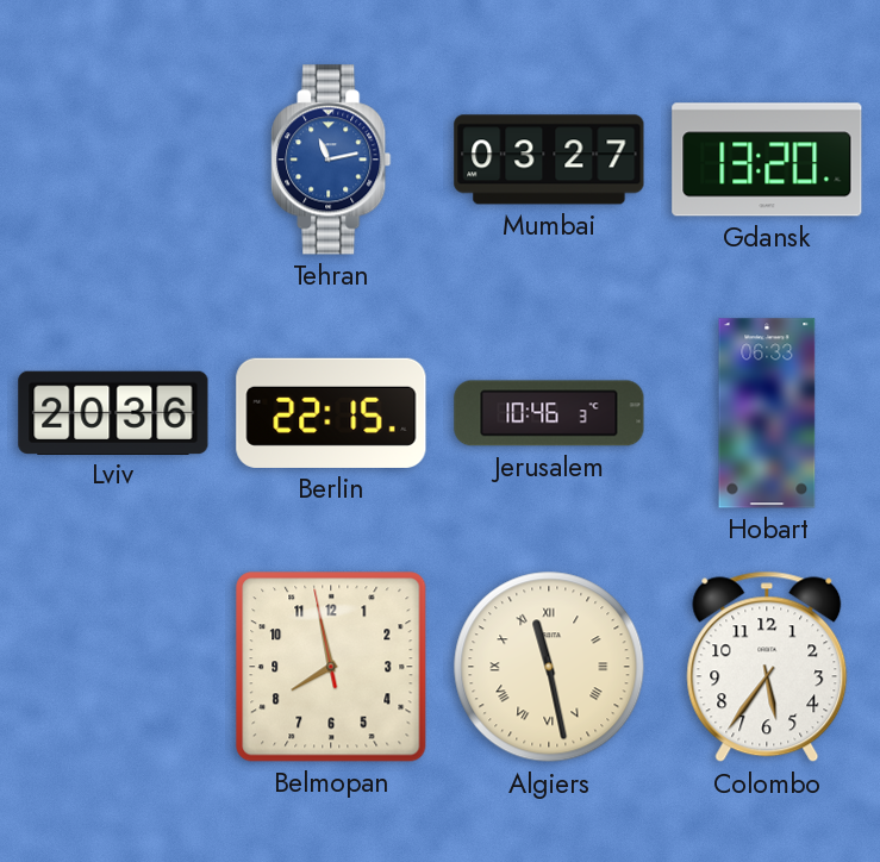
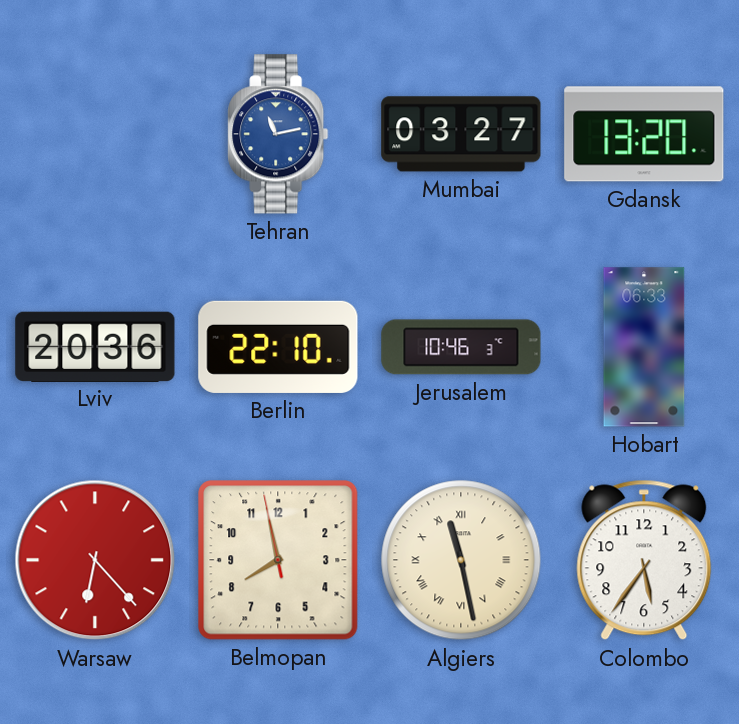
Berlin: 22:15 -> 22:10 (278, 347)
Warsaw: none -> 6:23 (95, 560)
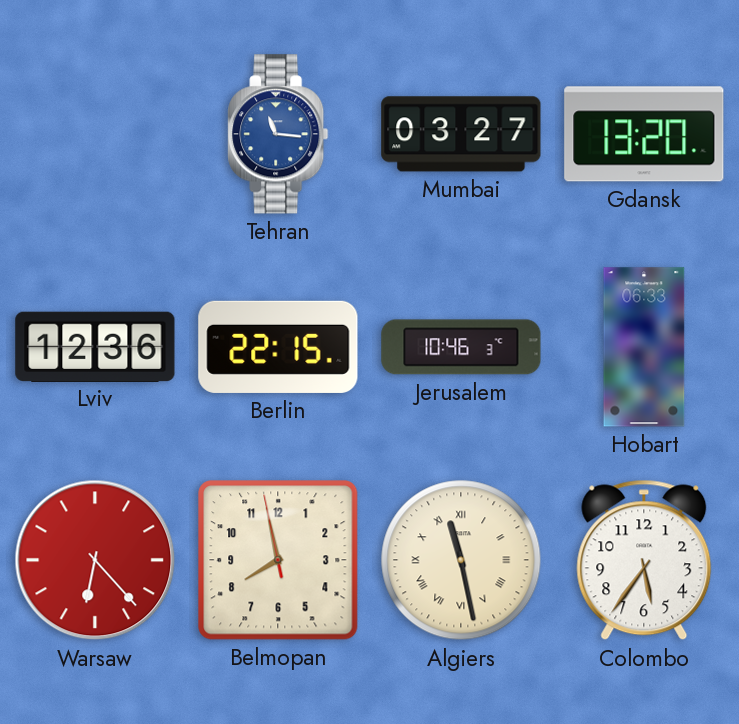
Tehran: 11:13 -> 11:16 (278, 134)
Lviv: 20:36 -> 12:36 (95, 346)
Berlin: 22:10 -> 22:15 (278, 347)
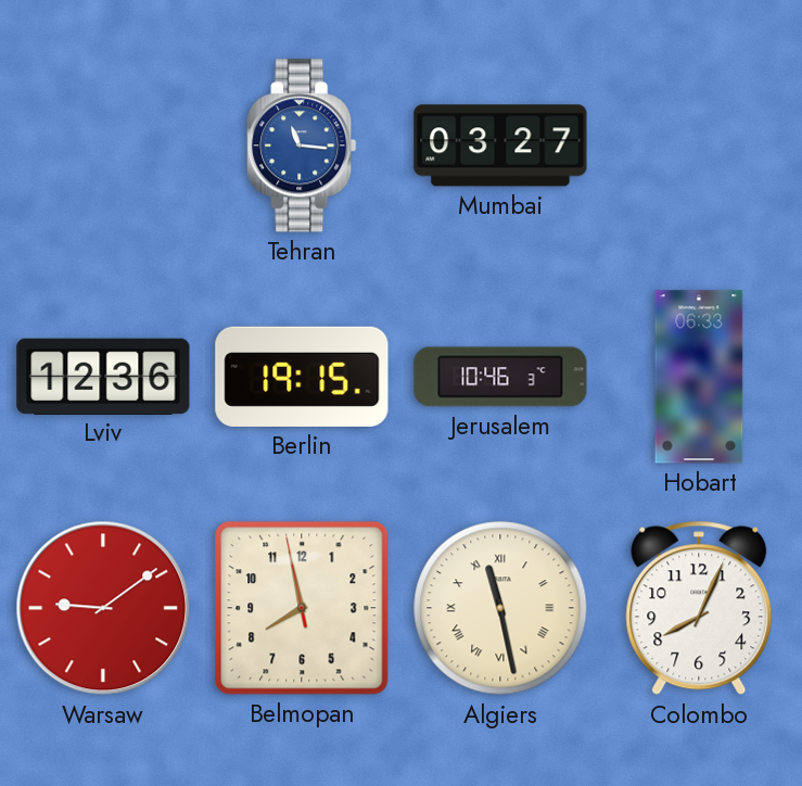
Gdansk: 13:20 -> none (644, 134)
Berlin: 22:15 -> 19:15 (302, 377)
Warsaw: 6:23 -> 9:09 (103, 608)
Colombo: 5:36 -> 8:04 (699, 608)
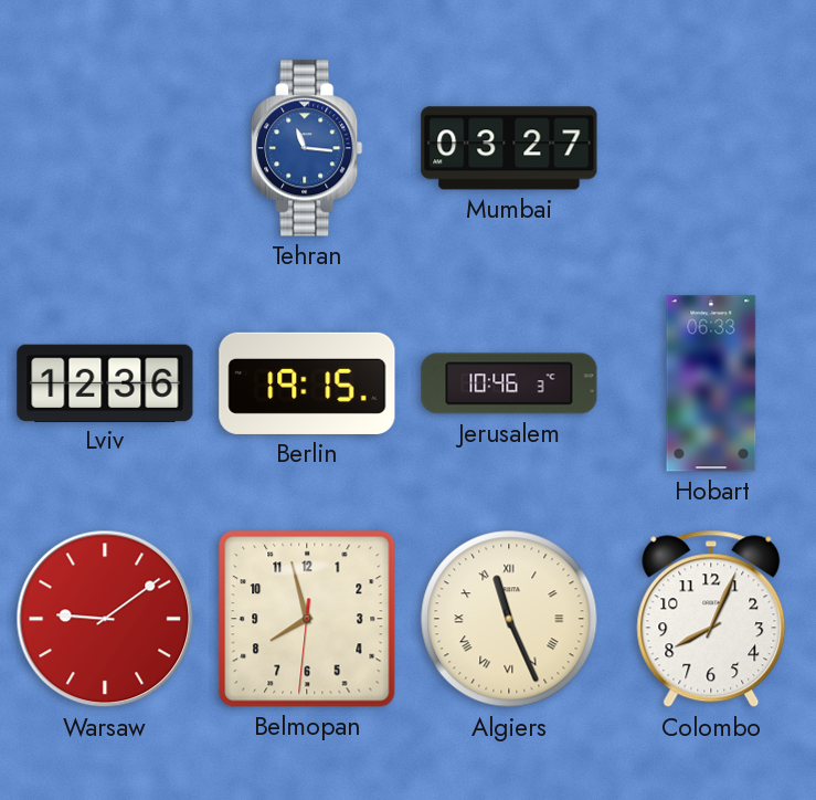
Belmopan: 7:57:58 -> 7:57:31 (307, 619)
Algiers: 11:28 -> 11:26 (509, 619)
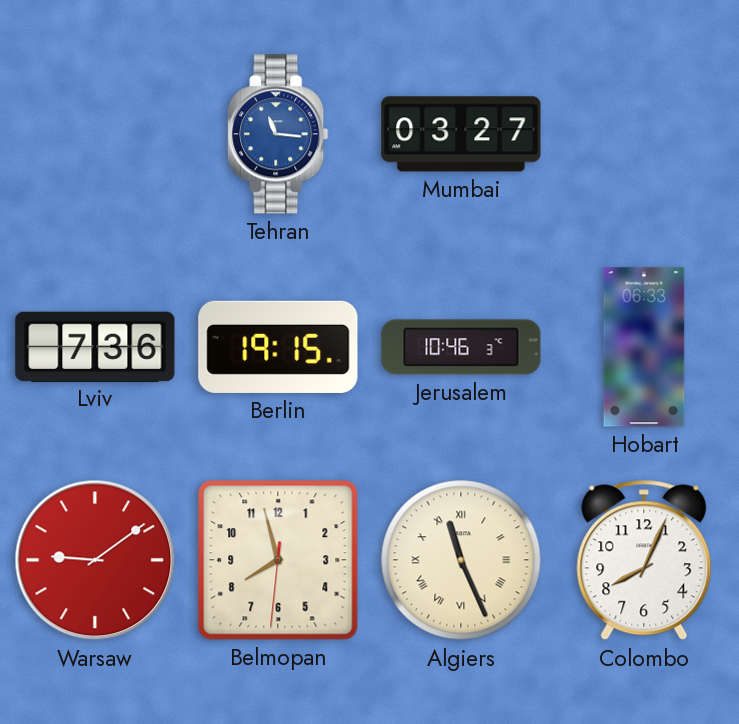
Lviv: 12:36 -> 7:36 (95, 346)
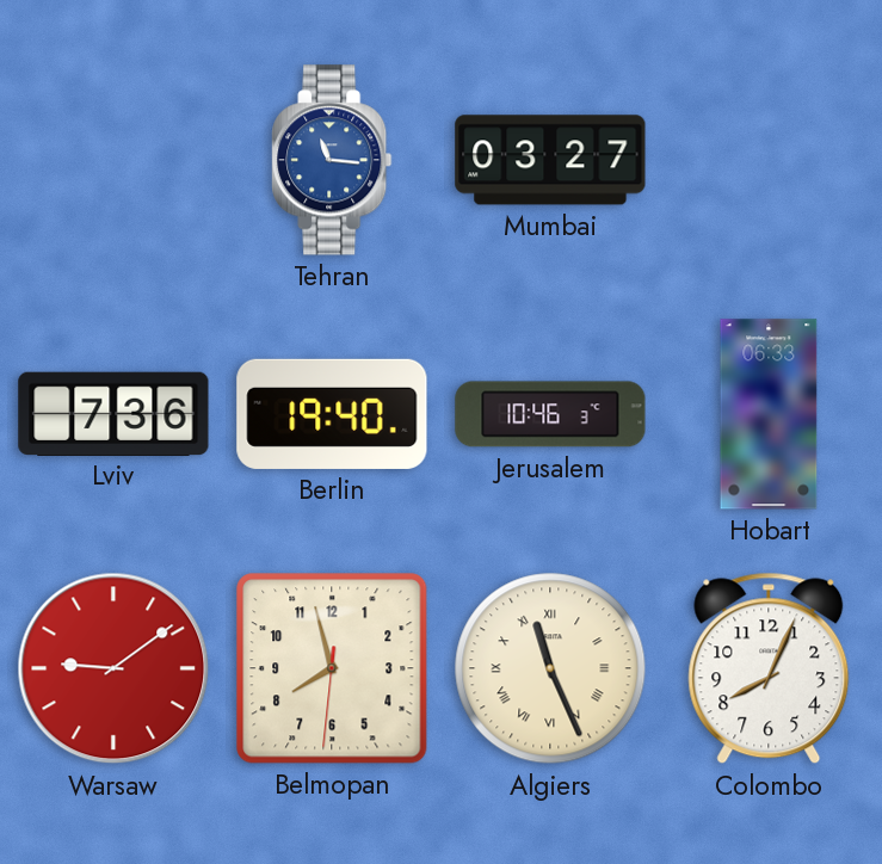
Berlin: 19:15 -> 19:40 (332, 414)
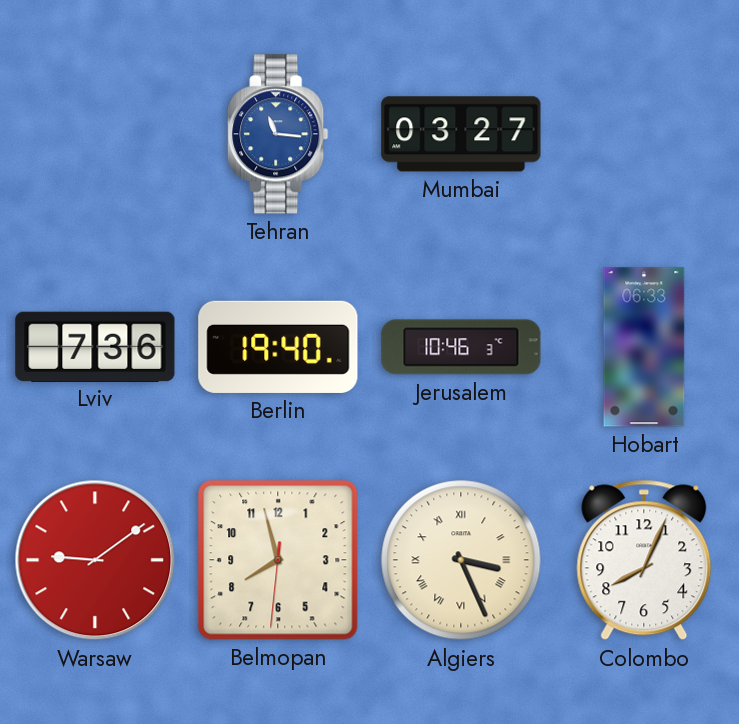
Algiers: 11:26 -> 3:26 (461, 560)
